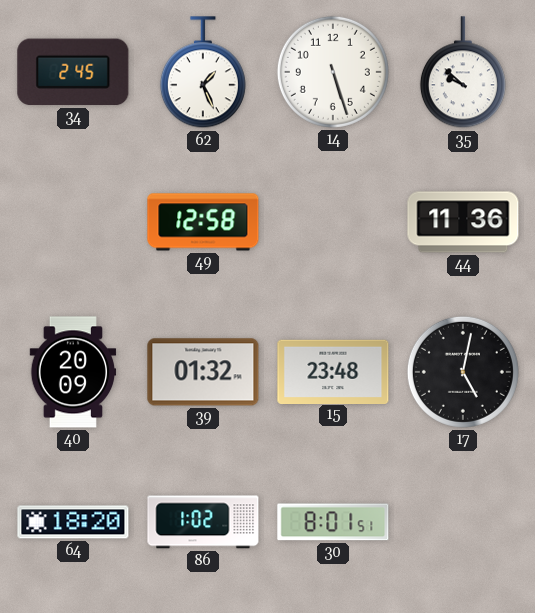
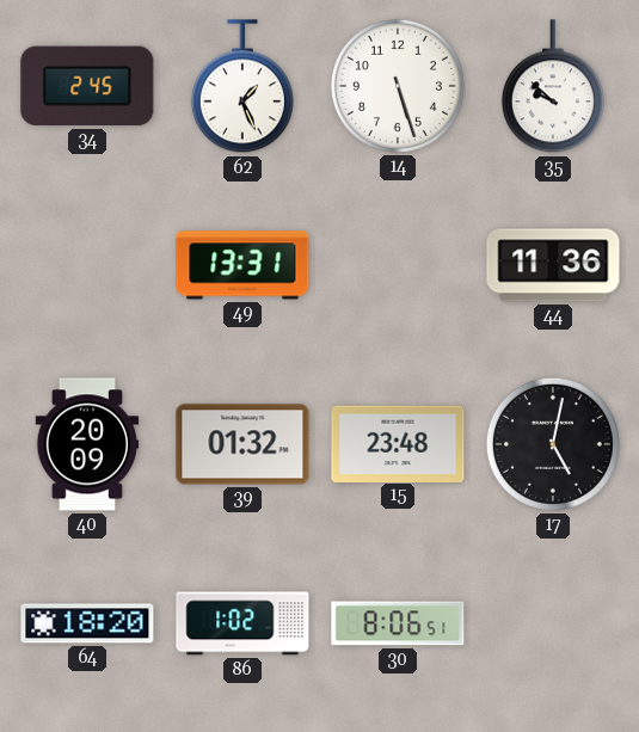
49: 12:58 -> 13:31 (242, 265)
30: 8:01 -> 8:06 (398, 623)
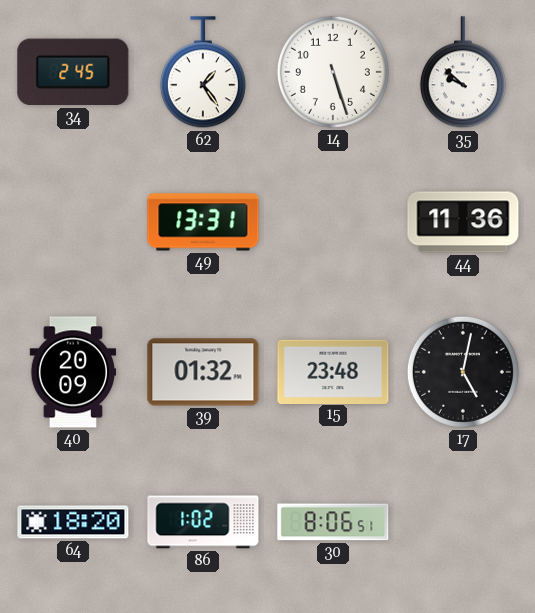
62: 1:26 -> 1:24 (203, 73)
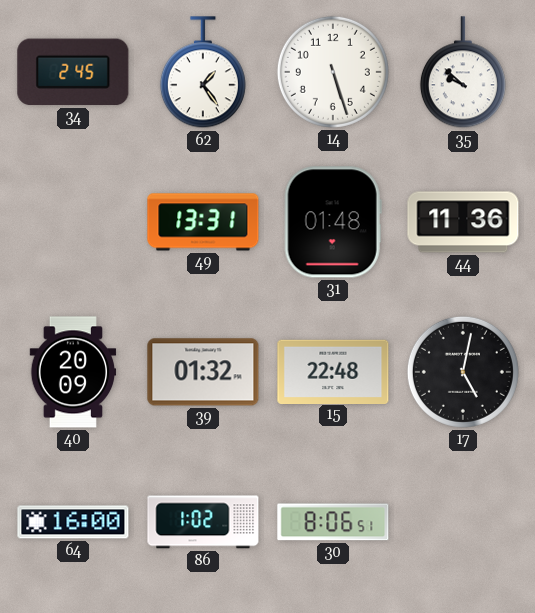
31: none -> 01:48 (333, 222)
15: 23:48 -> 22:48 (333, 371)
64: 18:20 -> 16:00 (73, 522)
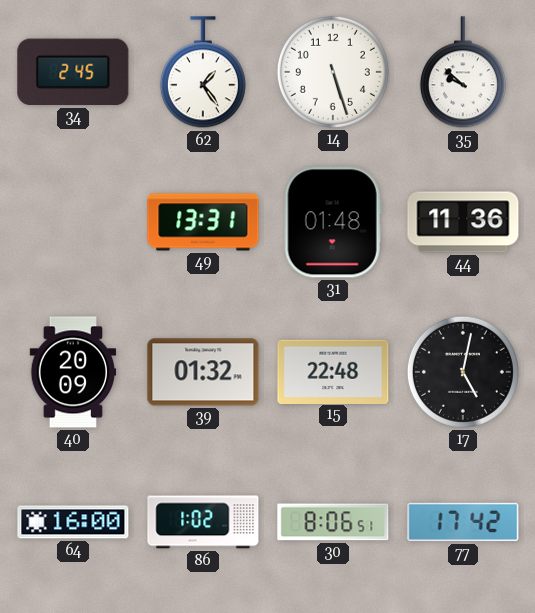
77: none -> 17:42 (463, 522)
